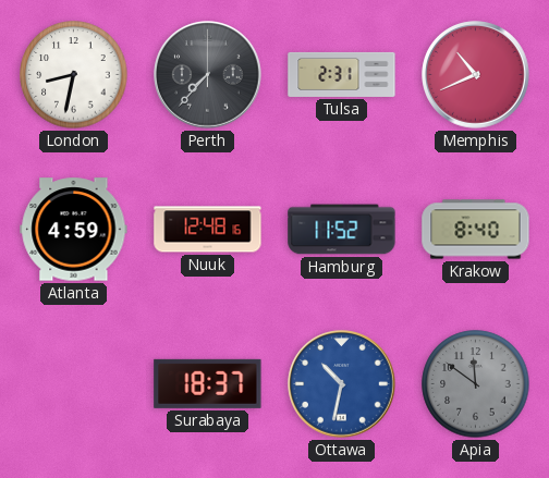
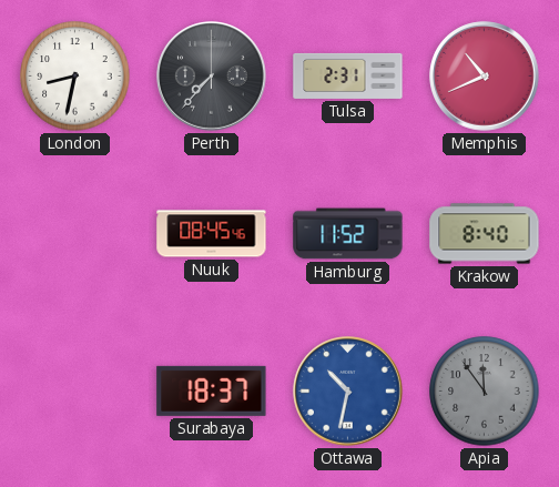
Atlanta: 4:59 -> none (74, 230)
Nuuk: 12:48 -> 08:45 (212, 234)
Apia: 11:51 -> 11:54 (485, 392)
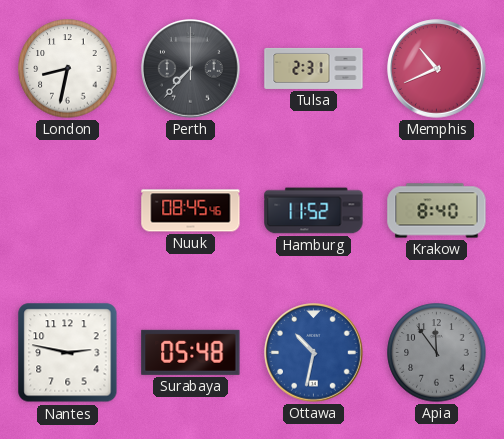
Nantes: none -> 2:47 (68, 353)
Surabaya: 18:37 -> 05:48 (191, 352)
